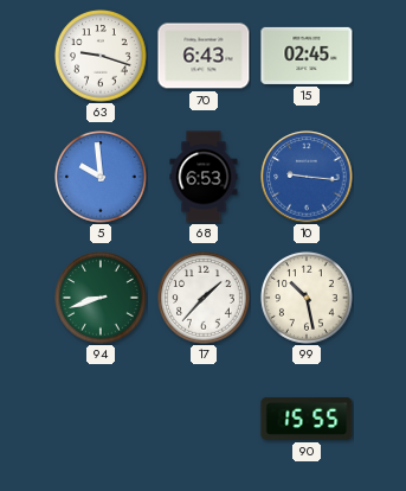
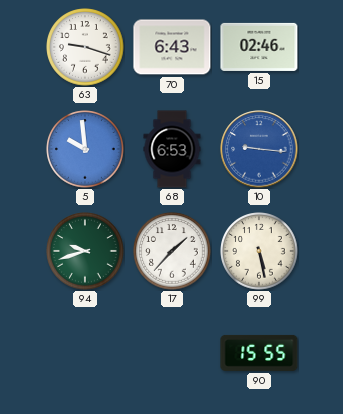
15: 02:45 -> 02:46 (259, 47)
94: 8:42 -> 9:42 (85, 251)
99: 10:28 -> 5:28 (259, 251)
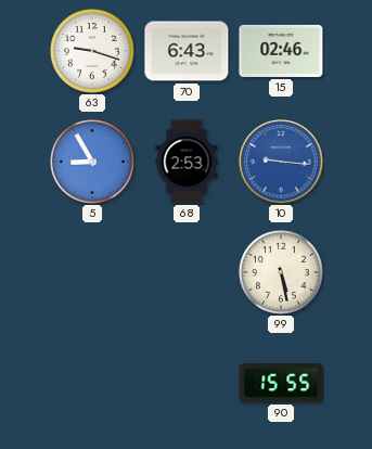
5: 9:59 -> 8:55 (92, 162)
68: 6:53 -> 2:53 (187, 162)
94: 9:42 -> none (85, 251)
17: 1:37 -> none (172, 251)
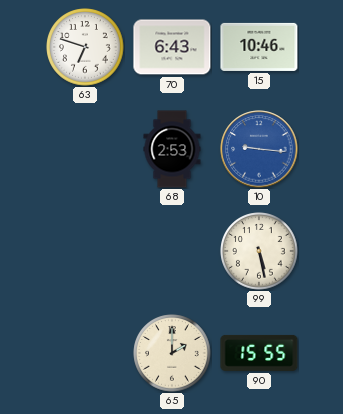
63: 9:18 -> 6:48 (85, 47)
15: 02:46 -> 10:46 (259, 47)
5: 8:55 -> none (92, 162)
65: none -> 2:00 (172, 353)
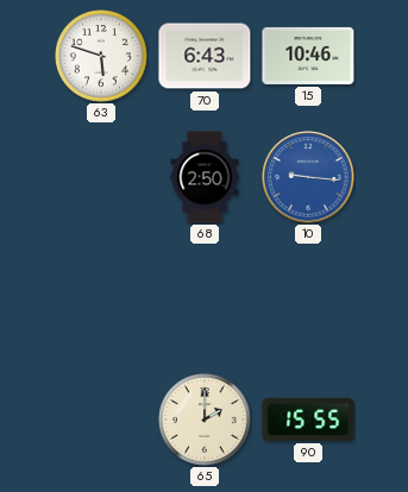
63: 6:48 -> 5:48 (101, 56)
68: 2:53 -> 2:50 (205, 177)
99: 5:28 -> none (259, 251)
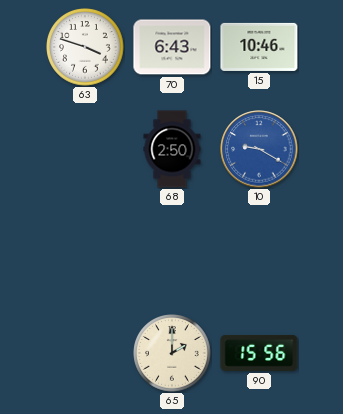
63: 5:48 -> 3:48 (85, 47)
10: 9:16 -> 9:20 (259, 149)
90: 15:55 -> 15:56 (259, 353)
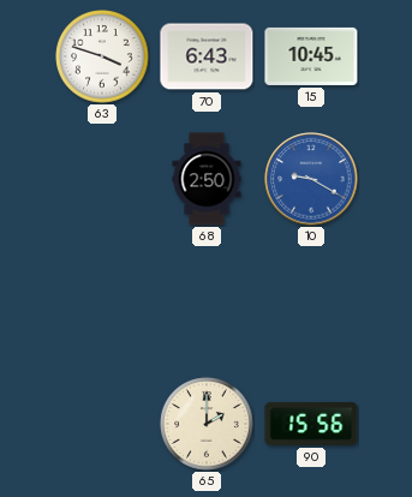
15: 10:46 -> 10:45 (311, 56)
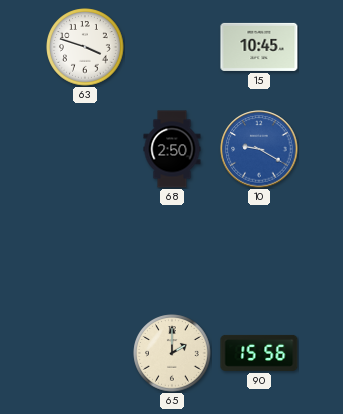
70: 6:43 -> none (207, 56)
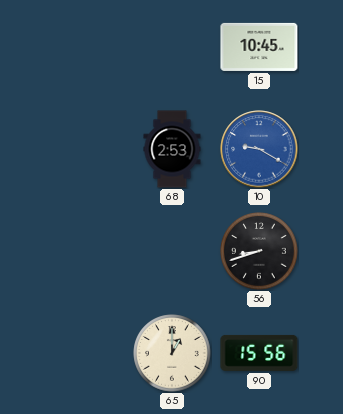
63: 3:48 -> none (85, 47)
68: 2:50 -> 2:53 (172, 149)
56: none -> 8:42 (259, 251)
65: 2:00 -> 1:00 (172, 353)
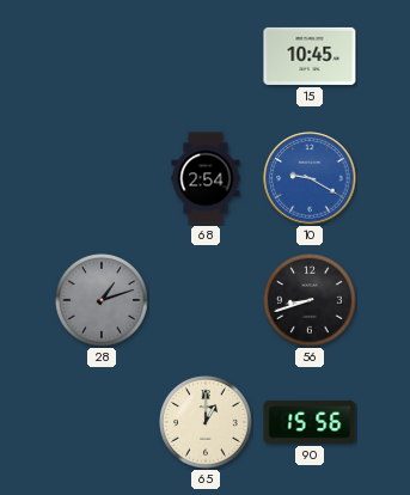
68: 2:53 -> 2:54 (206, 178)
28: none -> 1:12 (102, 300)
